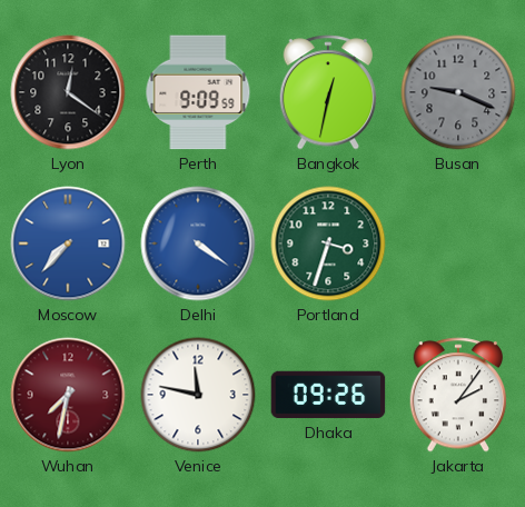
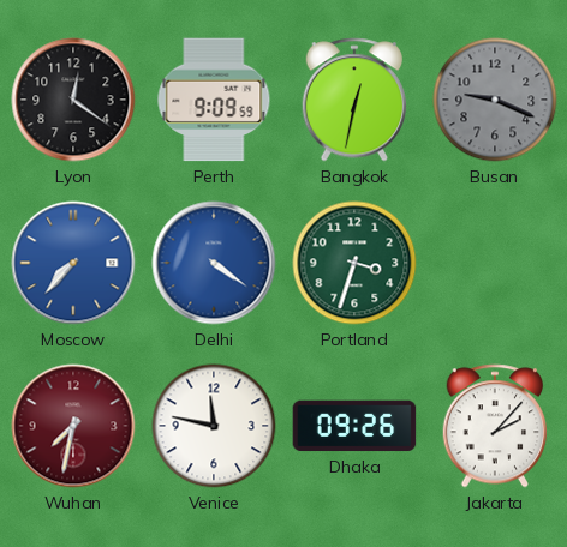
Jakarta: 2:06 -> 2:07 (495, 426)
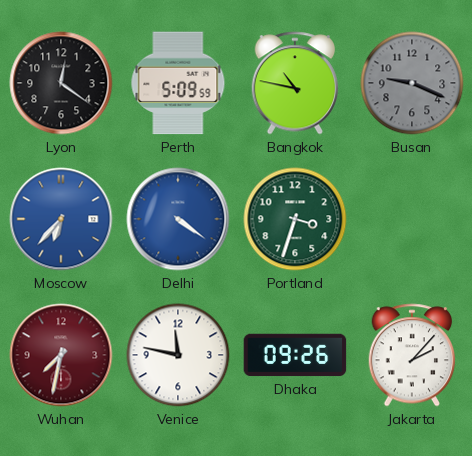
Perth: 9:09 -> 5:09 (178, 83)
Bangkok: 12:32 -> 10:47 (295, 83)
Moscow: 7:37 -> 6:37 (61, 219)
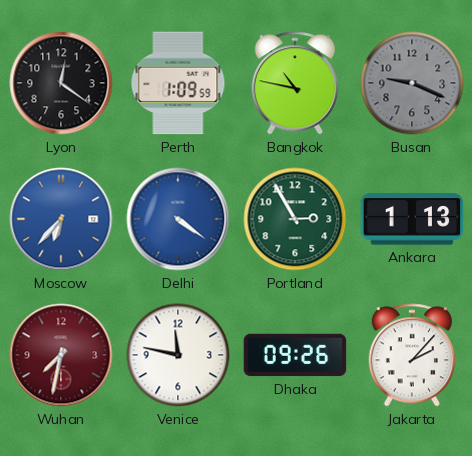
Perth: 5:09 -> 1:09 (178, 83)
Portland: 3:33 -> 2:55 (295, 219)
Ankara: none -> 1:13 (412, 219)
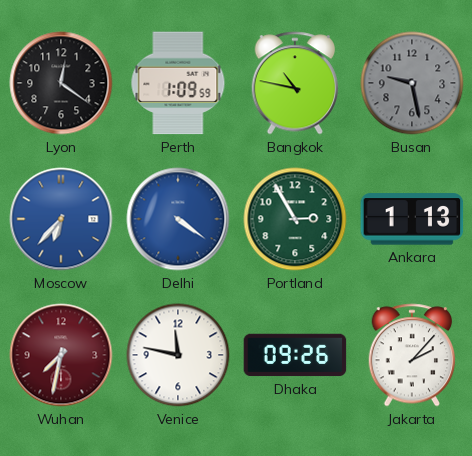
Busan: 9:19 -> 9:28 (412, 83)
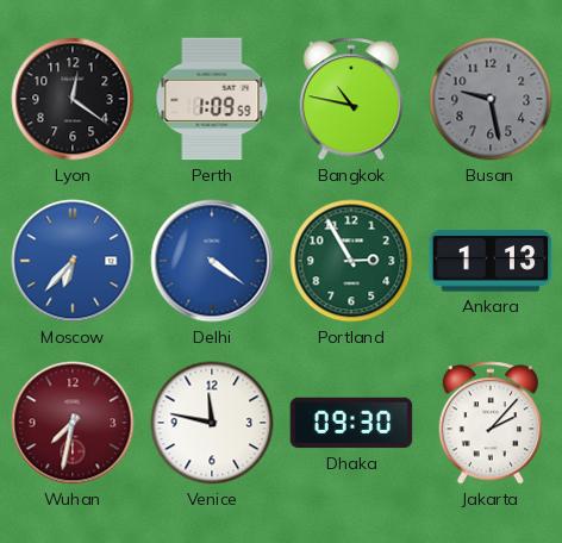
Dhaka: 09:26 -> 09:30 (351, 423)
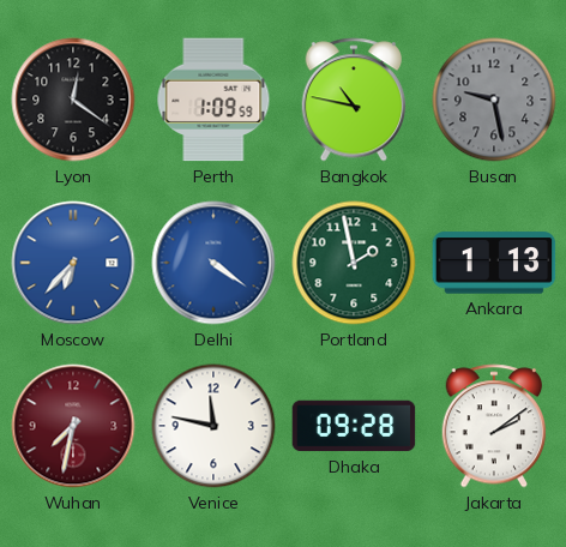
Portland: 2:55 -> 1:58 (354, 263)
Dhaka: 09:30 -> 09:28 (354, 426)
Jakarta: 2:07 -> 2:09 (494, 426)
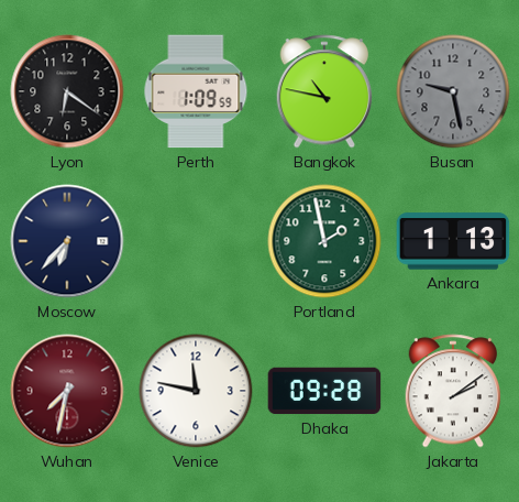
Lyon: 12:21 -> 6:21 (67, 91)
Moscow dial: blue -> navy (67, 241)
Delhi: 4:21 -> none (213, 263)
